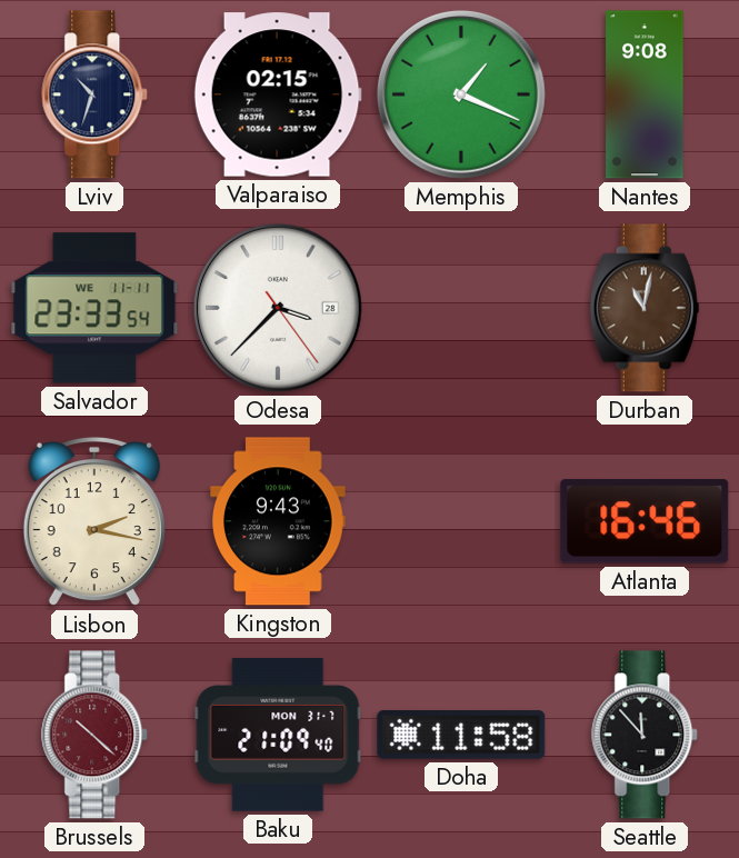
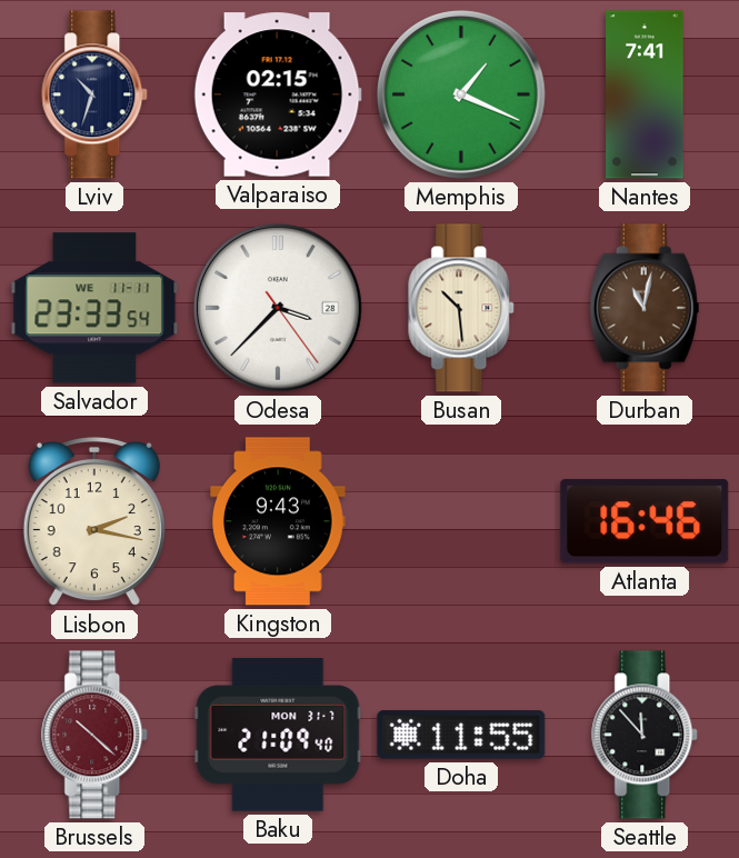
Nantes: 9:08 -> 7:41 (645, 94)
Busan: none -> 10:29 (462, 308)
Doha: 11:58 -> 11:55 (461, 735)
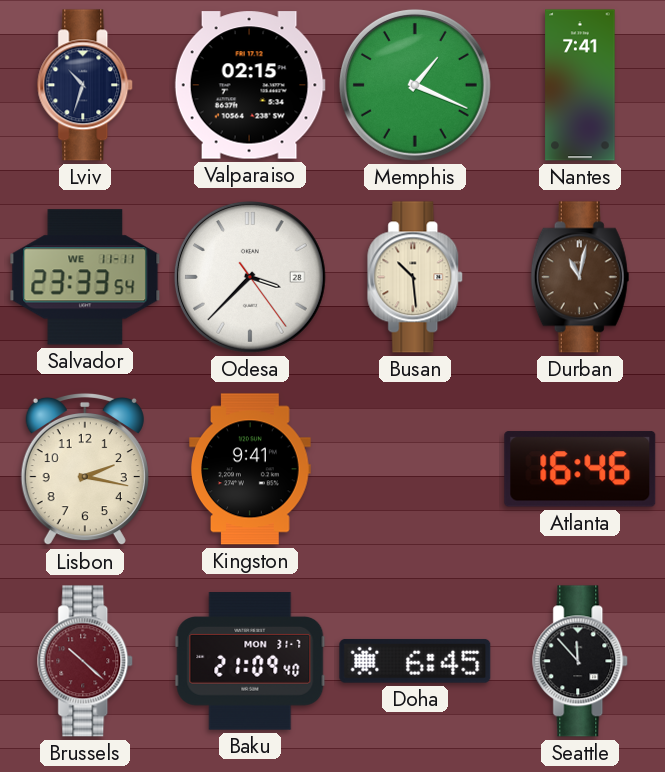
Kingston: 9:43 -> 9:41 (250, 469)
Doha: 11:55 -> 6:45 (415, 661)
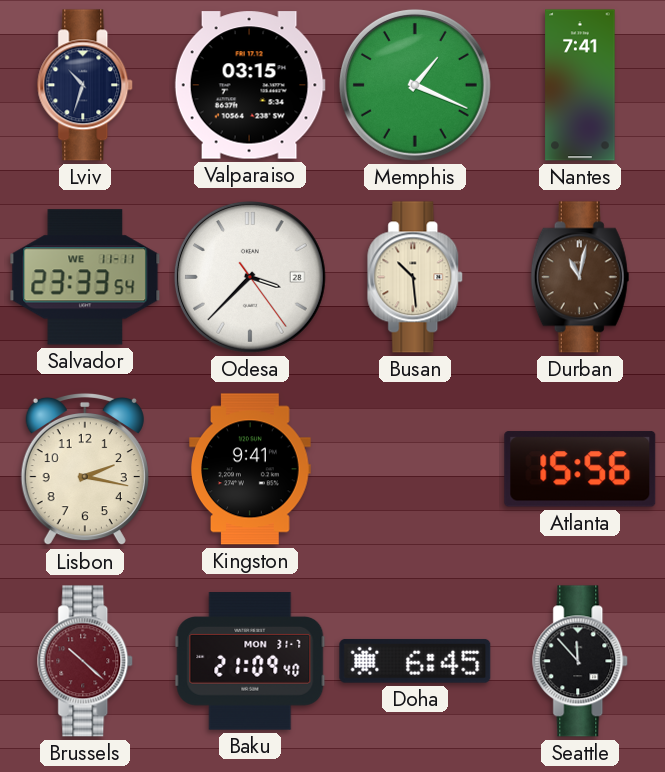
Valparaiso: 02:15 -> 03:15 (250, 85)
Atlanta: 16:46 -> 15:56 (580, 469)
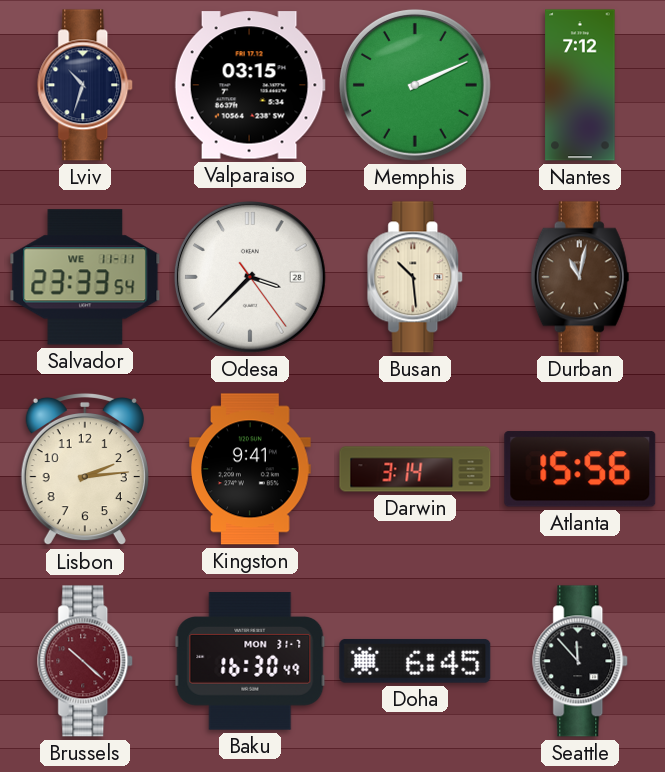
Memphis: 1:19 -> 2:11 (415, 85)
Nantes: 7:41 -> 7:12 (580, 85)
Lisbon: 2:17 -> 2:14 (85, 469)
Darwin: none -> 3:14 (415, 469)
Baku: 21:09 -> 16:30 (250, 661)
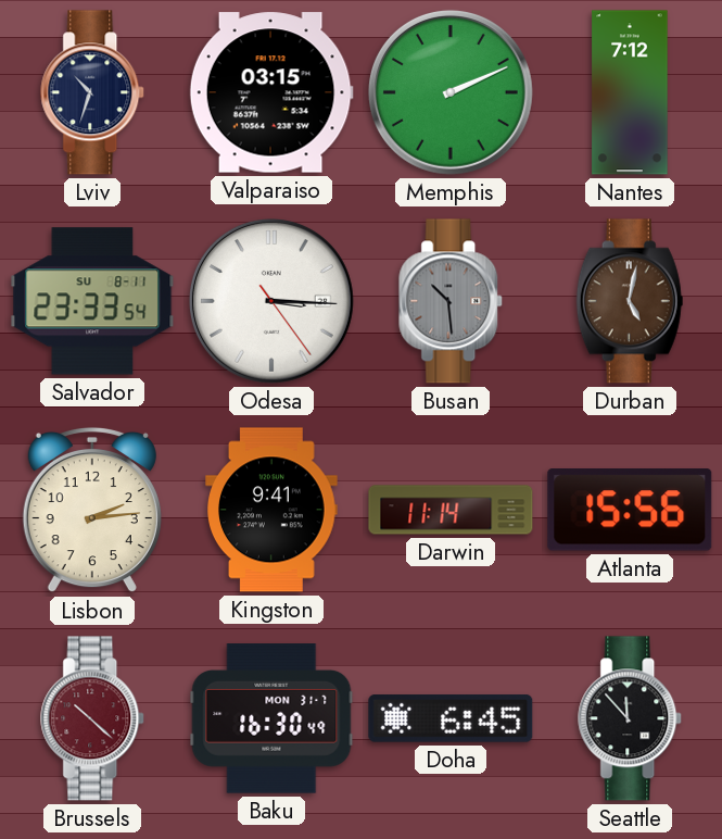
Salvador date: WE 11-11 -> SU 8-11 (92, 301)
Odesa: 3:37 -> 3:15 (271, 301)
Busan dial: cream -> grey (452, 301)
Durban: 11:02 -> 5:02 (630, 301)
Darwin: 3:14 -> 11:14 (451, 510)
